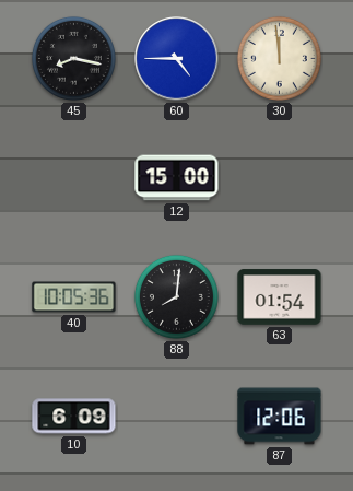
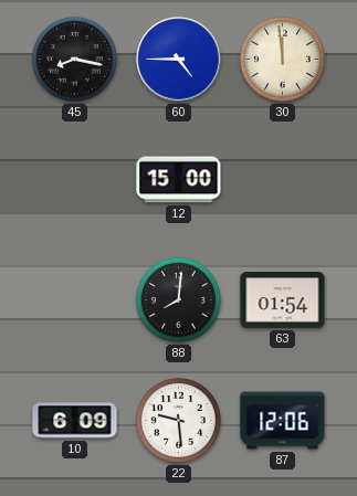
40: 10:05 -> none (74, 297)
22: none -> 9:29 (178, 420)
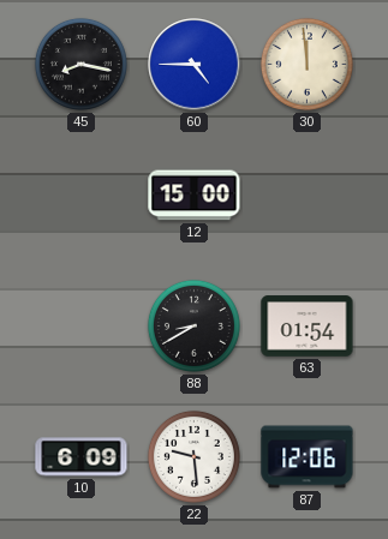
88: 8:01 -> 8:40 (193, 325)
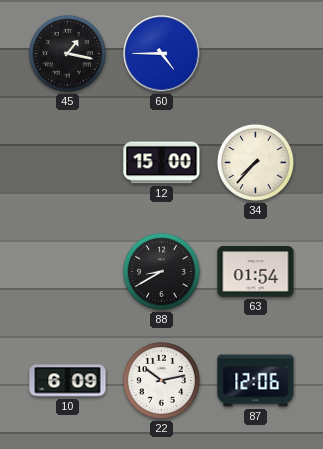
45: 8:17 -> 1:17 (67, 53)
30: 11:59 -> none (306, 64)
34: none -> 7:37 (255, 162)
22: 9:29 -> 10:13 (161, 380)
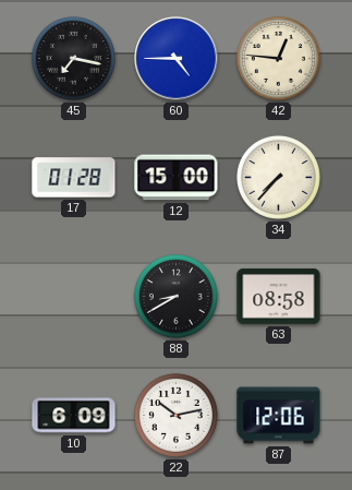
45: 1:17 -> 7:17 (73, 58)
42: none -> 12:46 (278, 58)
17: none -> 01:28 (74, 178)
63: 01:54 -> 08:58 (279, 297)
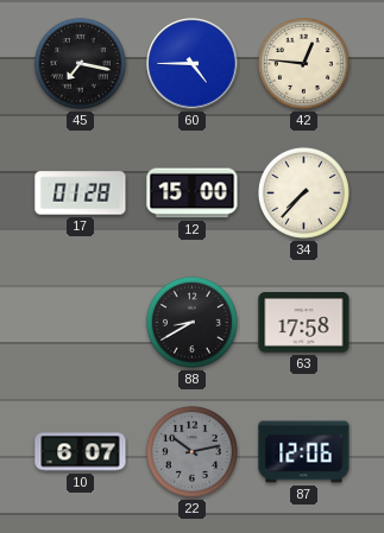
63: 08:58 -> 17:58 (304, 323)
10: 6:09 -> 6:07 (81, 452)
22 dial: white -> grey (191, 451)
